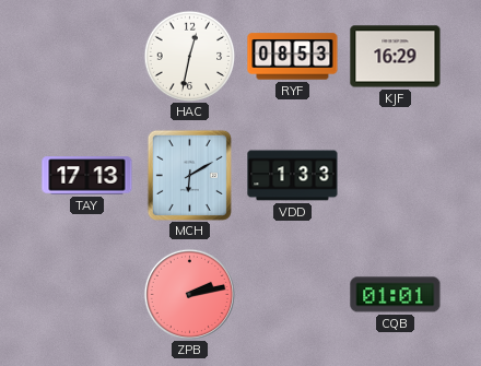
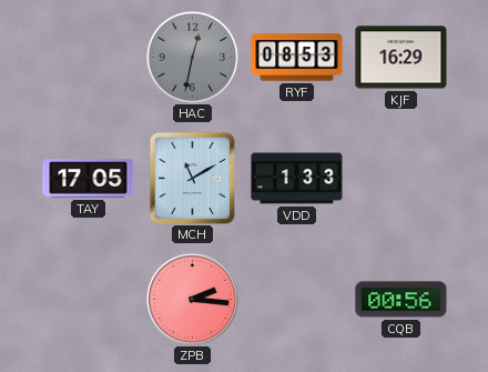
HAC dial: white -> grey (192, 57)
TAY: 17:13 -> 17:05 (89, 179)
MCH: 6:10 -> 11:10 (192, 178)
ZPB: 2:13 -> 2:16 (192, 299)
CQB: 01:01 -> 00:56 (401, 300)
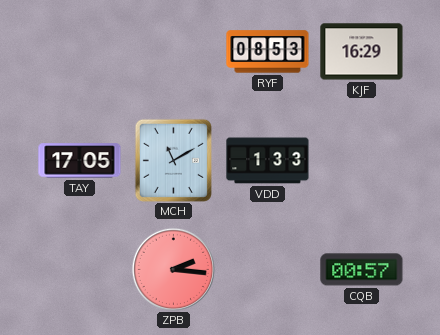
HAC: 12:32 -> none (192, 57)
CQB: 00:56 -> 00:57 (362, 270)
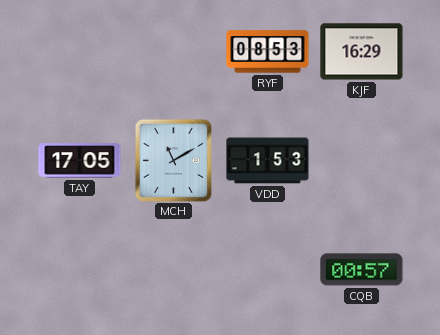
VDD: 1:33 -> 1:53 (268, 161)
ZPB: 2:16 -> none (173, 269)
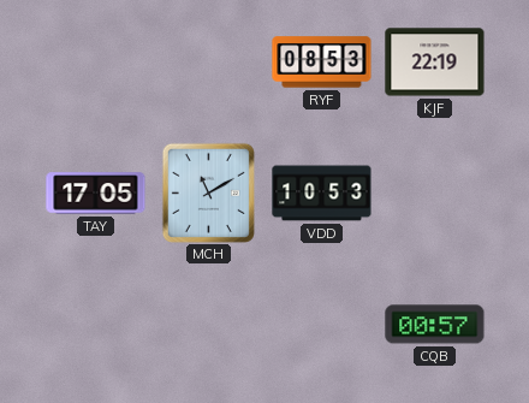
KJF: 16:29 -> 22:19 (435, 63)
VDD: 1:53 -> 10:53 (322, 194)
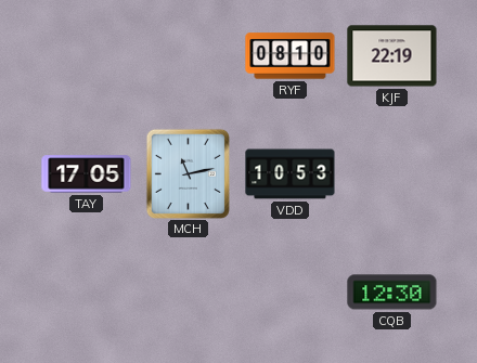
RYF: 08:53 -> 08:10 (291, 56)
MCH: 11:10 -> 11:13 (188, 173)
CQB: 00:57 -> 12:30 (392, 293)
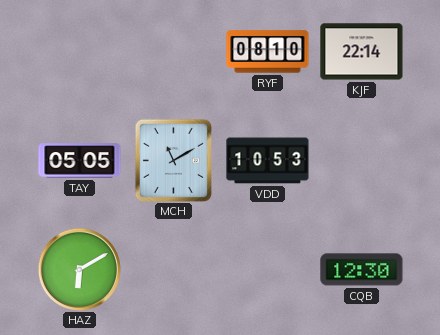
KJF: 22:19 -> 22:14 (362, 52)
TAY: 17:05 -> 05:05 (80, 161)
MCH: 11:13 -> 11:10 (173, 160)
HAZ: none -> 6:10 (79, 269)
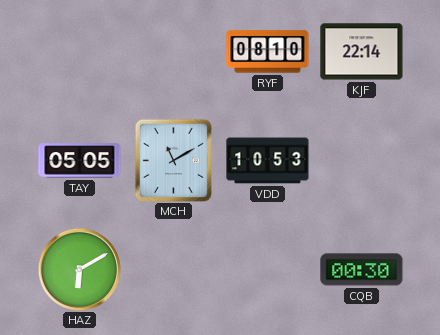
CQB: 12:30 -> 00:30 (362, 270)
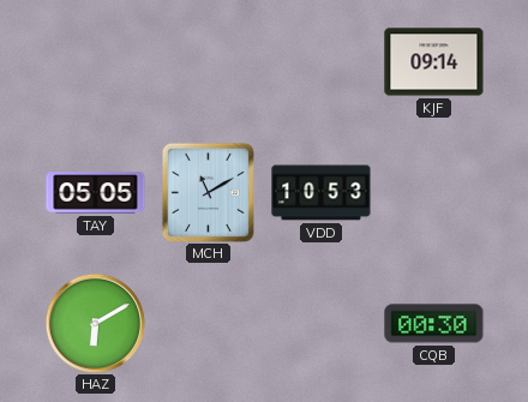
RYF: 08:10 -> none (268, 52)
KJF: 22:14 -> 09:14 (434, 62)
